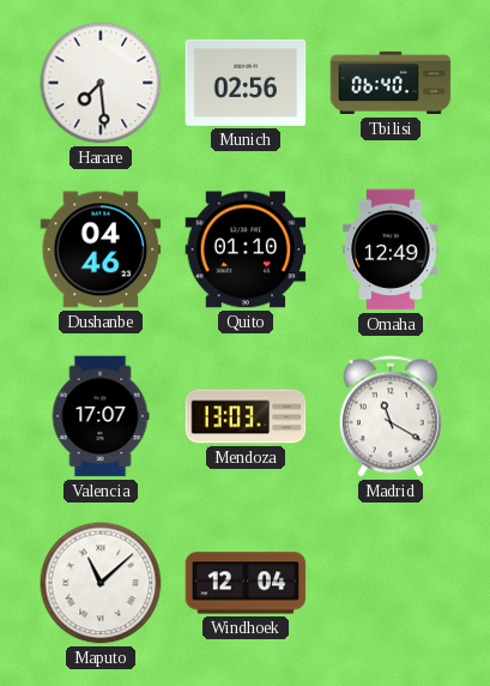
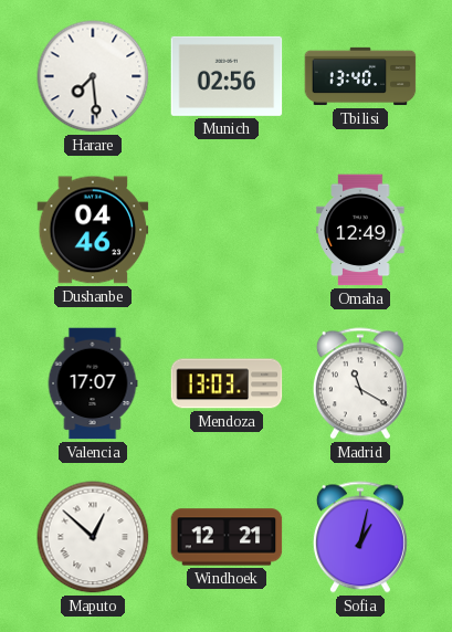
Tbilisi: 06:40 -> 13:40 (360, 76)
Quito: 01:10 -> none (246, 249)
Maputo: 11:08 -> 12:52 (93, 537)
Windhoek: 12:04 -> 12:21 (227, 537)
Sofia: none -> 1:02 (360, 537)
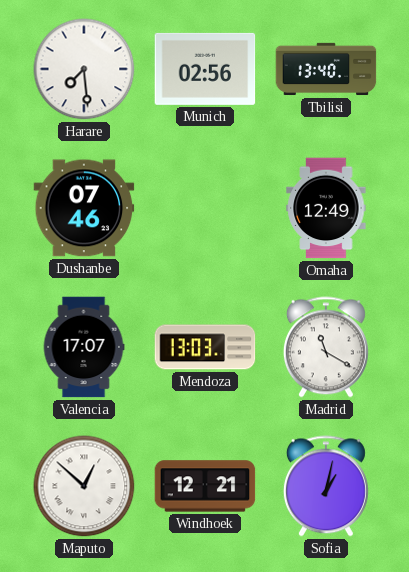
Dushanbe: 04:46 -> 07:46 (84, 208)
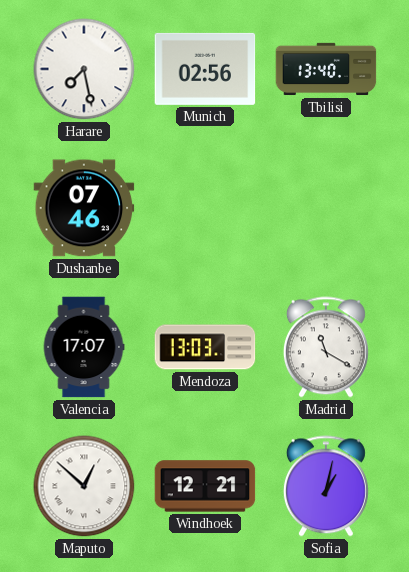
Harare: 7:29 -> 7:28 (84, 69)
Omaha: 12:49 -> none (326, 208)
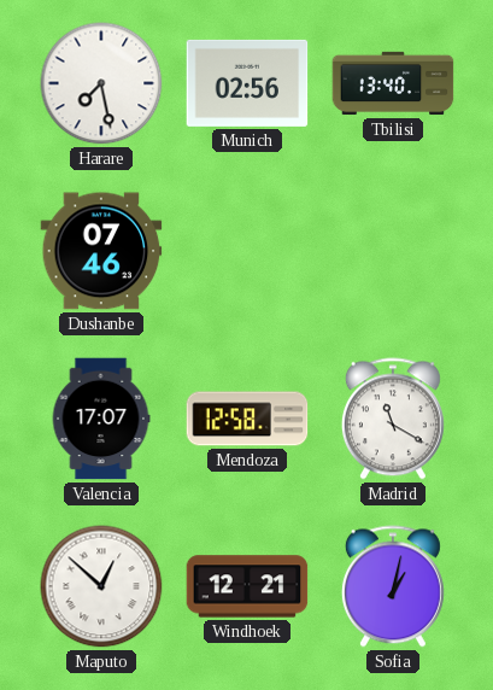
Mendoza: 13:03 -> 12:58 (247, 419)
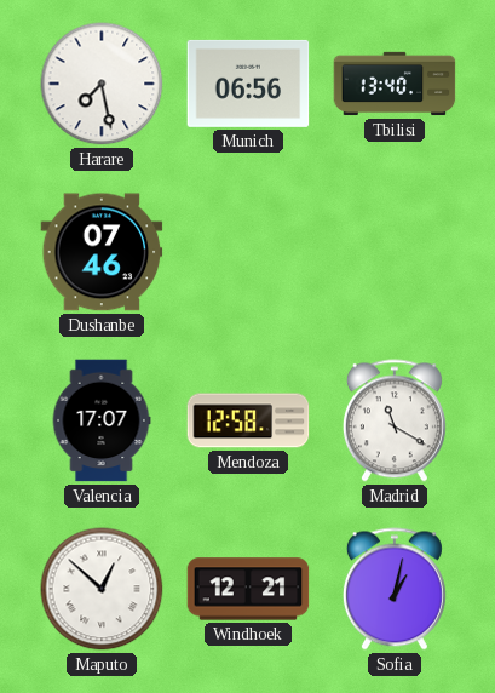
Munich: 02:56 -> 06:56 (248, 84)
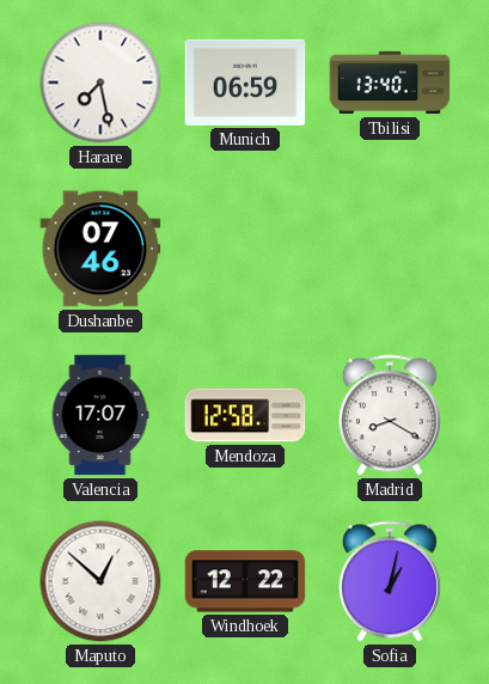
Munich: 06:56 -> 06:59 (245, 83)
Madrid: 11:20 -> 8:20 (390, 415)
Windhoek: 12:21 -> 12:22 (245, 581)
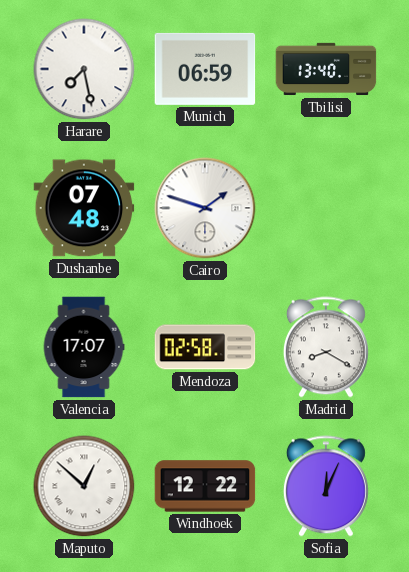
Dushanbe: 07:46 -> 07:48 (84, 208)
Cairo: none -> 1:48 (205, 208)
Mendoza: 12:58 -> 02:58 (205, 347)
Sofia: 1:02 -> 12:04 (326, 486)
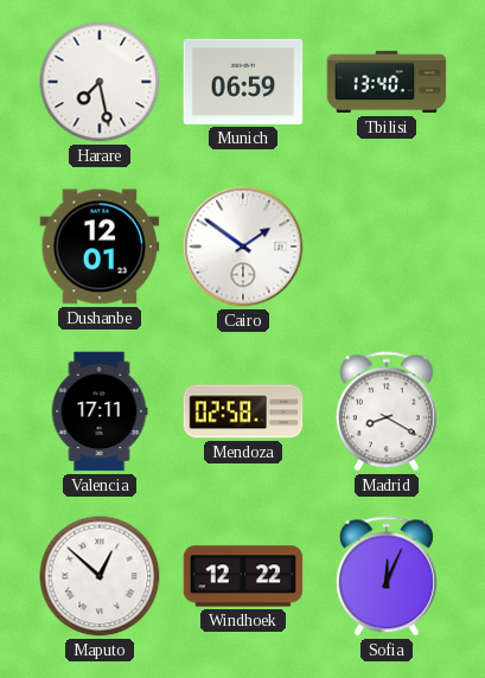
Dushanbe: 07:48 -> 12:01 (100, 247)
Cairo: 1:48 -> 1:51 (243, 247)
Valencia: 17:07 -> 17:11 (100, 411)
